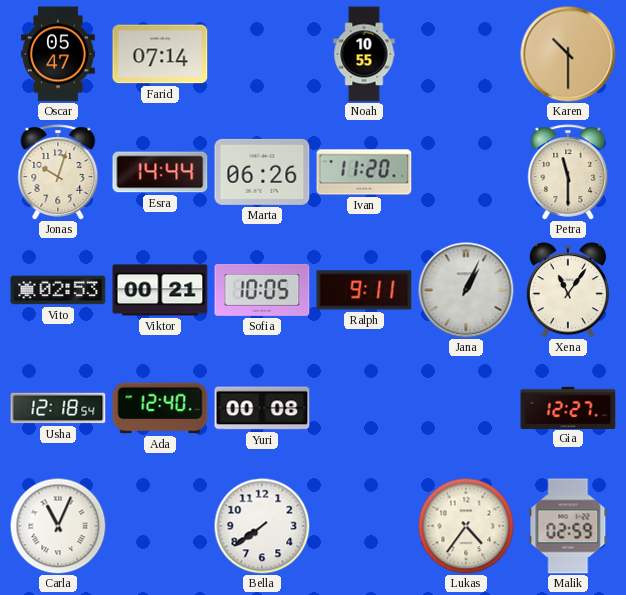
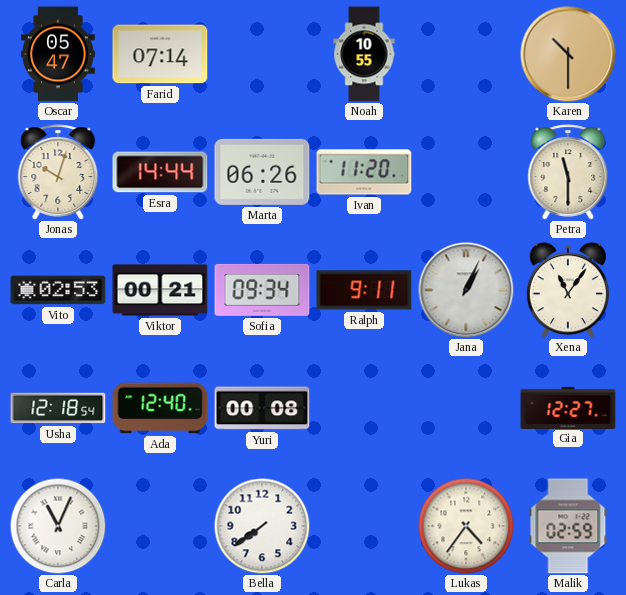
Sofia: 10:05 -> 09:34 (262, 290)
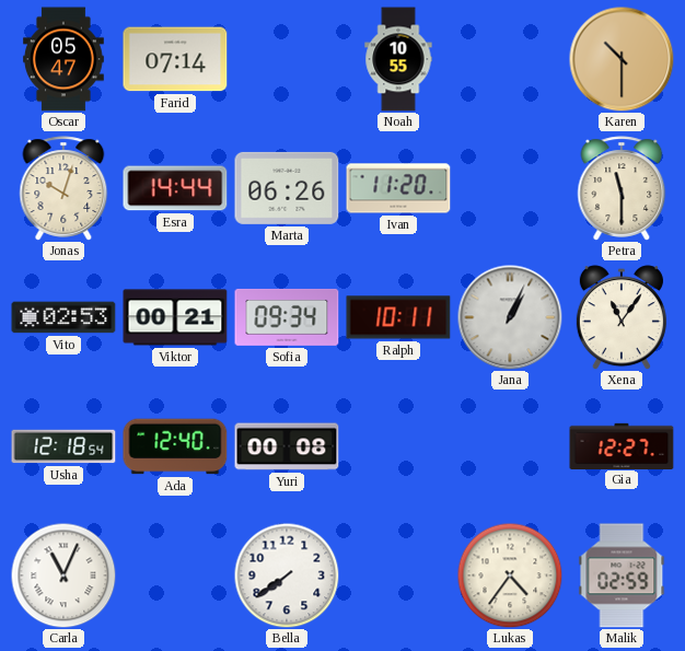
Ralph: 9:11 -> 10:11 (398, 317)
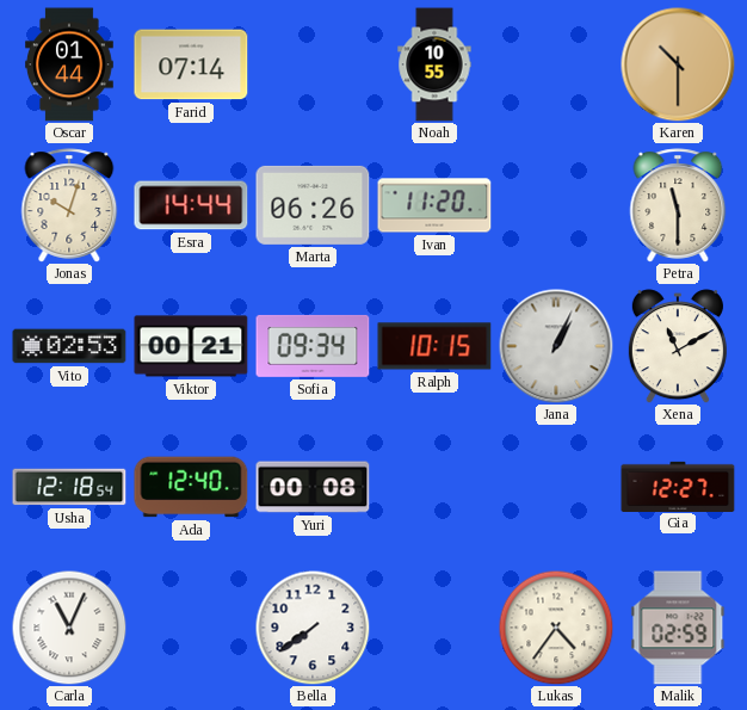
Oscar: 05:47 -> 01:44 (70, 64)
Ralph: 10:11 -> 10:15 (434, 346)
Xena: 11:06 -> 11:10 (678, 346)
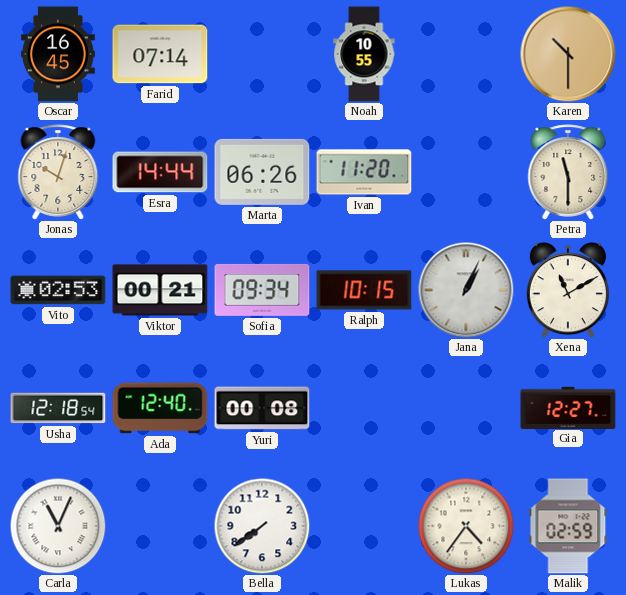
Oscar: 01:44 -> 16:45 (59, 54)
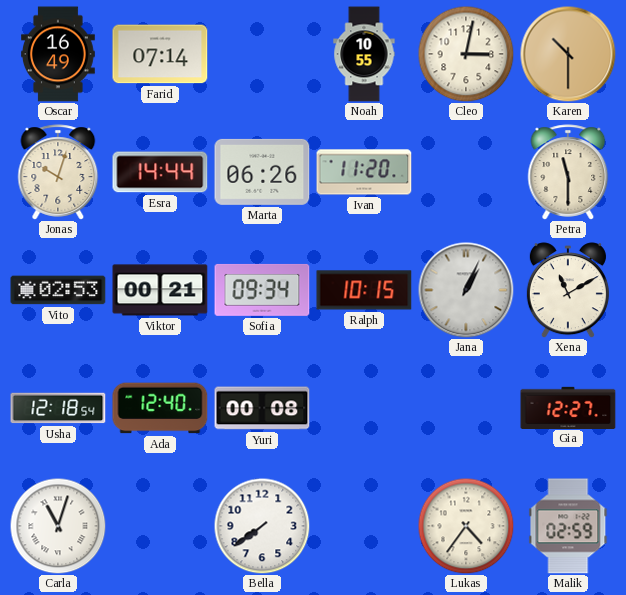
Oscar: 16:45 -> 16:49 (59, 54)
Cleo: none -> 3:02 (466, 54)
Carla: 11:04 -> 11:03 (58, 526)
